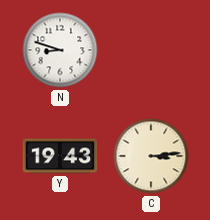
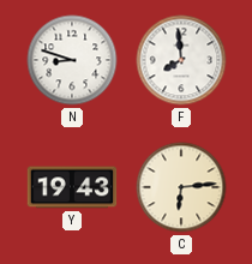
F: none -> 7:59 (181, 60)
C: 3:14 -> 6:14 (181, 187)
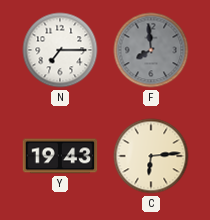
N: 8:48 -> 7:15 (60, 50)
F dial: white -> grey (151, 50)
